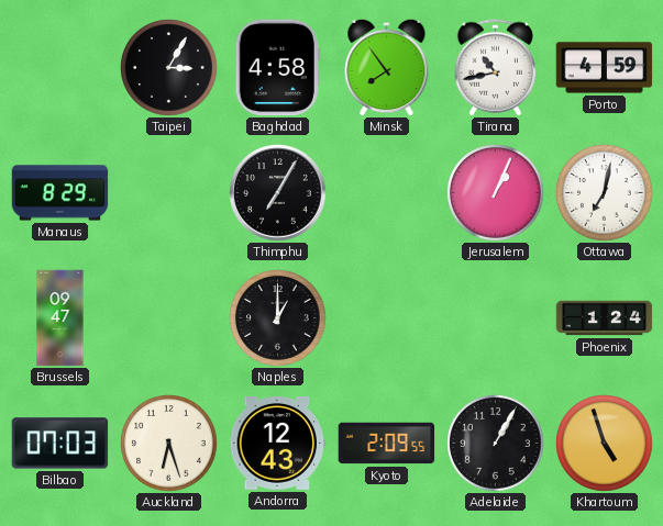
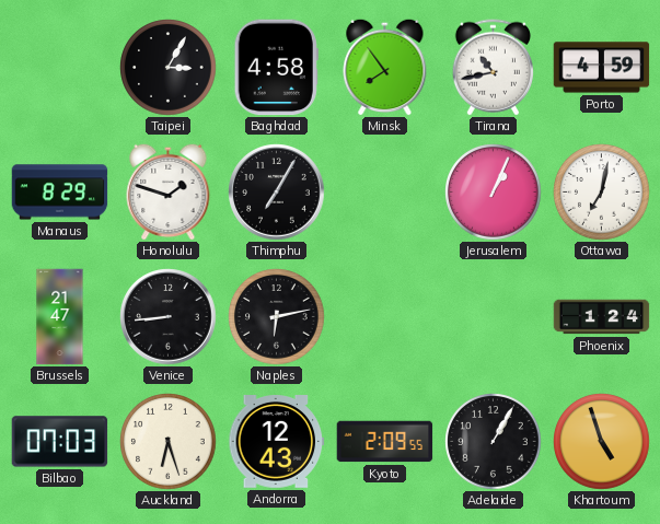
Honolulu: none -> 1:48 (169, 191)
Brussels: 09:47 -> 21:47 (60, 317)
Venice: none -> 8:44 (169, 317)
Naples: 1:00 -> 6:13 (277, 317)
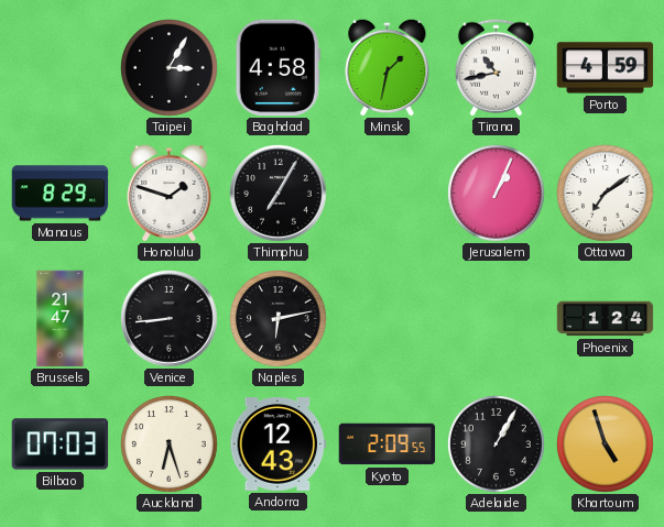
Minsk: 7:54 -> 1:32 (388, 67)
Ottawa: 7:02 -> 7:09 (606, 194)
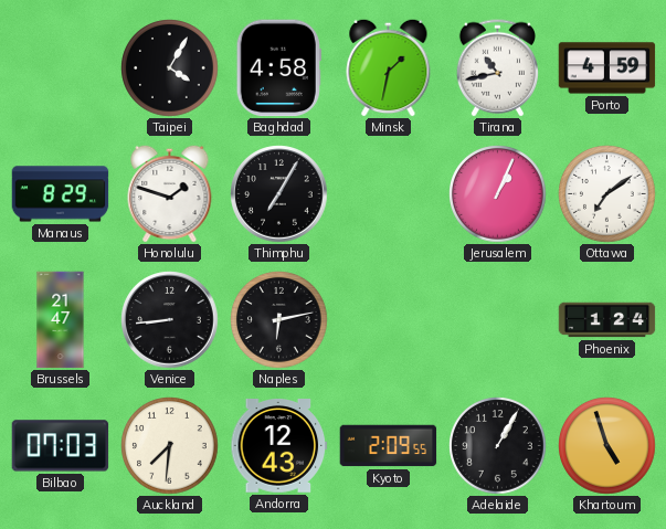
Taipei: 3:05 -> 4:05 (170, 68)
Auckland: 6:27 -> 7:31 (170, 446)
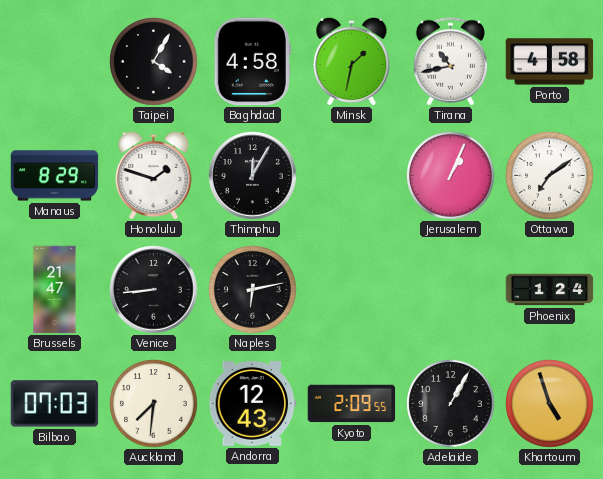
Porto: 4:59 -> 4:58 (550, 62)
Thimphu: 7:05 -> 12:05 (253, 176)
